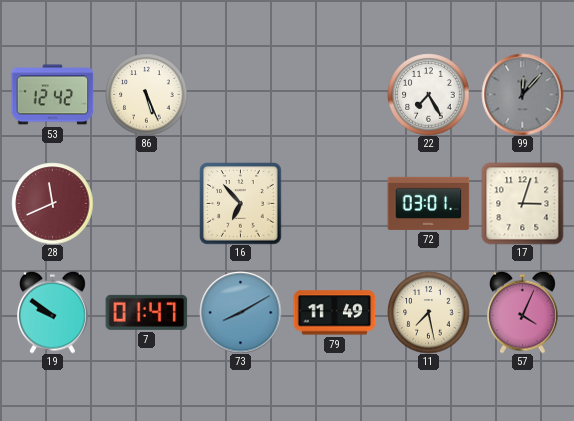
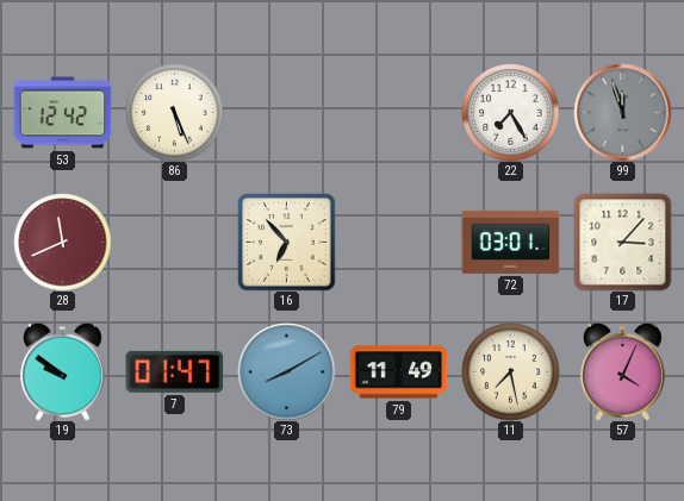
99: 12:07 -> 11:57 (622, 112)
17: 3:03 -> 3:07 (622, 242)
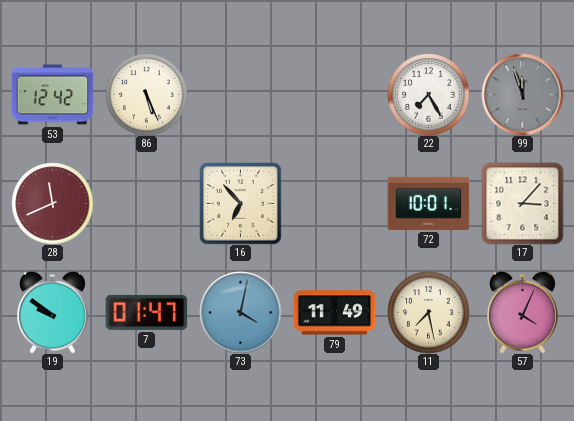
72: 03:01 -> 10:01 (428, 203)
73: 8:10 -> 4:02 (240, 312)
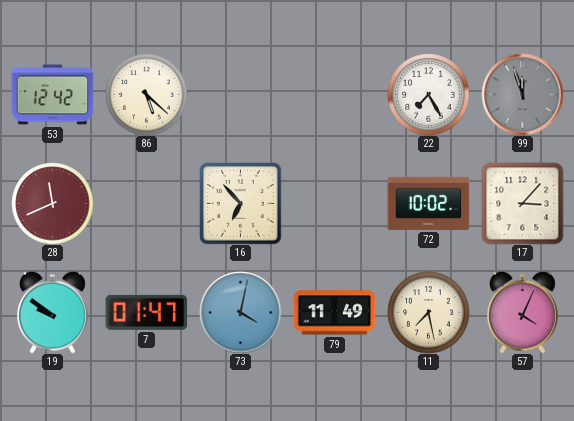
86: 5:26 -> 5:22 (146, 94)
72: 10:01 -> 10:02 (428, 203)
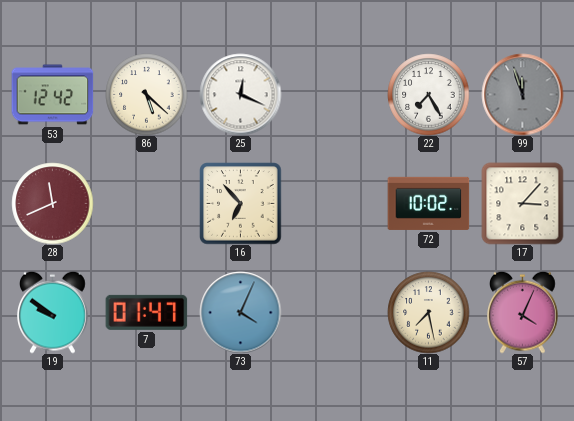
25: none -> 12:19 (240, 94)
73: 4:02 -> 4:04 (240, 312)
79: 11:49 -> none (334, 313)
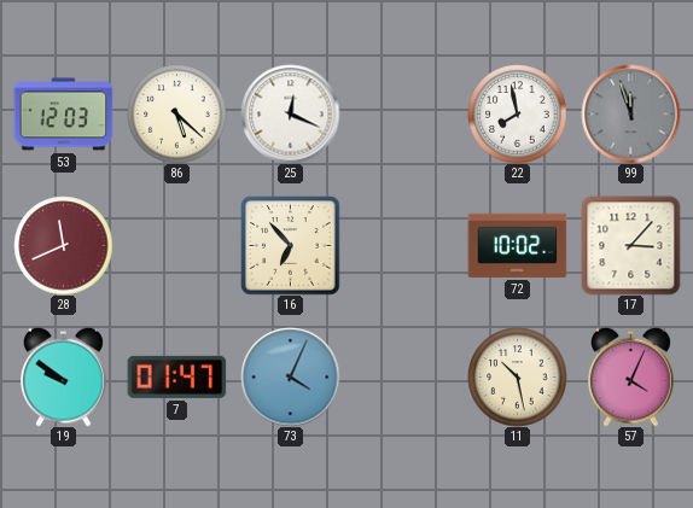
53: 12:42 -> 12:03 (63, 115)
22: 7:25 -> 7:58 (517, 113)
11: 7:28 -> 10:28 (517, 376)
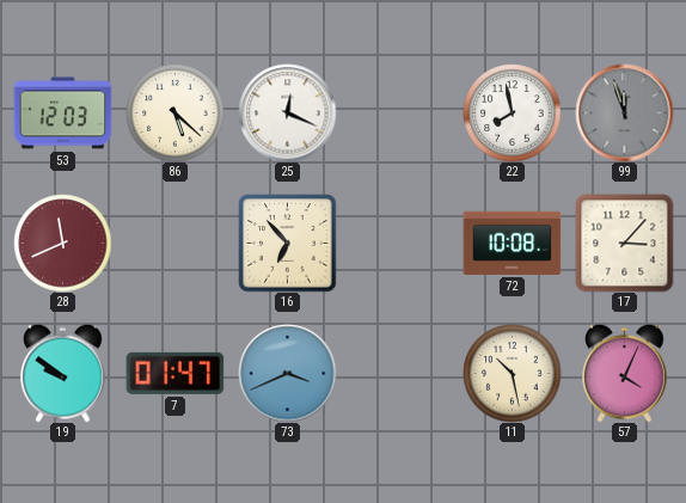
72: 10:02 -> 10:08 (512, 243)
73: 4:04 -> 3:41 (287, 373)
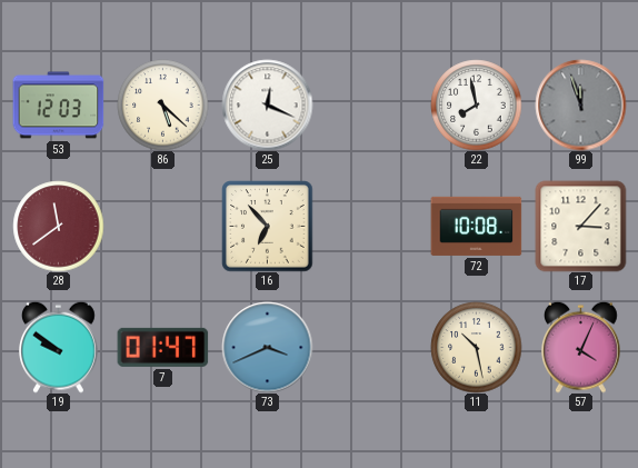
28: 11:41 -> 11:39 (58, 226)
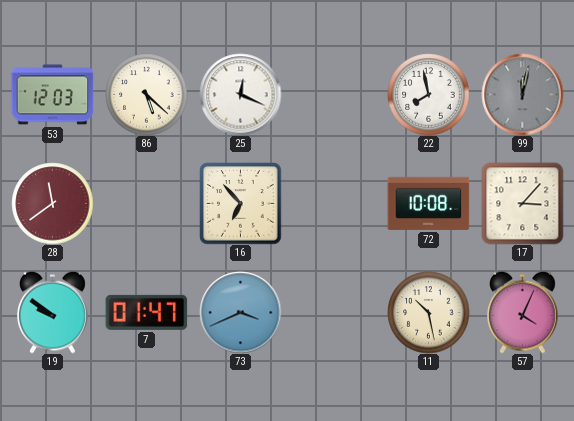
99: 11:57 -> 12:02 (522, 94)
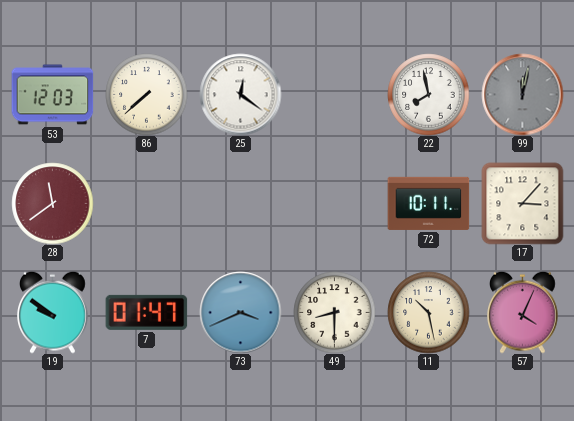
86: 5:22 -> 7:38 (146, 94)
25: 12:19 -> 12:21 (240, 94)
16: 6:53 -> none (240, 203)
72: 10:08 -> 10:11 (428, 203)
49: none -> 8:30 (334, 312)
